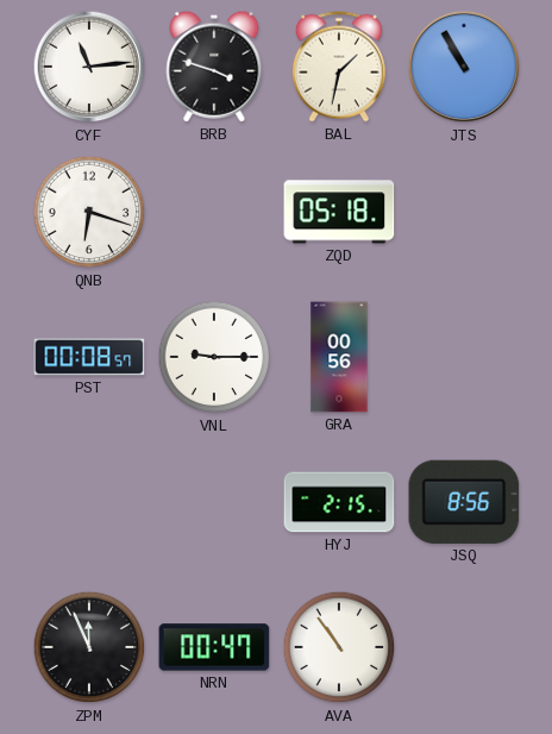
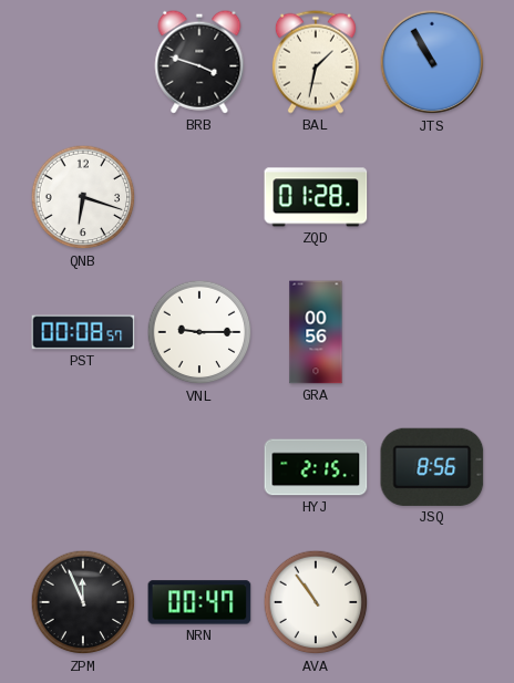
CYF: 11:14 -> none (89, 67)
ZQD: 05:18 -> 01:28 (316, 197)
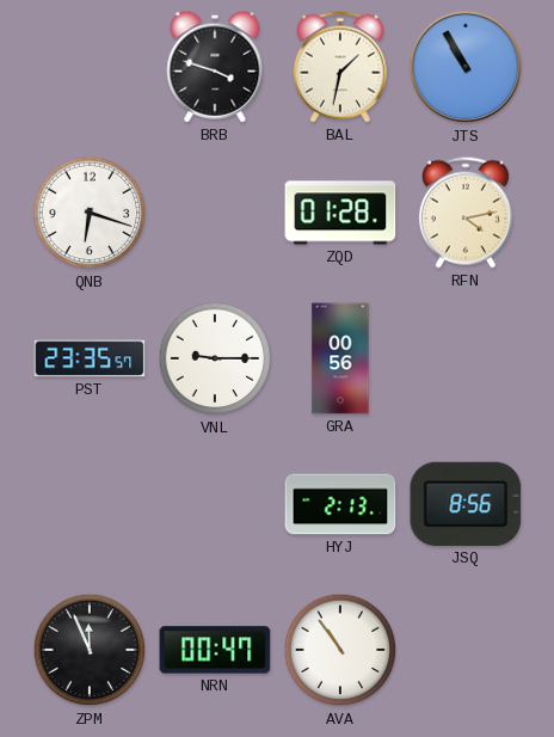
RFN: none -> 4:13 (466, 213)
PST: 00:08 -> 23:35 (90, 358)
HYJ: 2:15 -> 2:13 (340, 504)
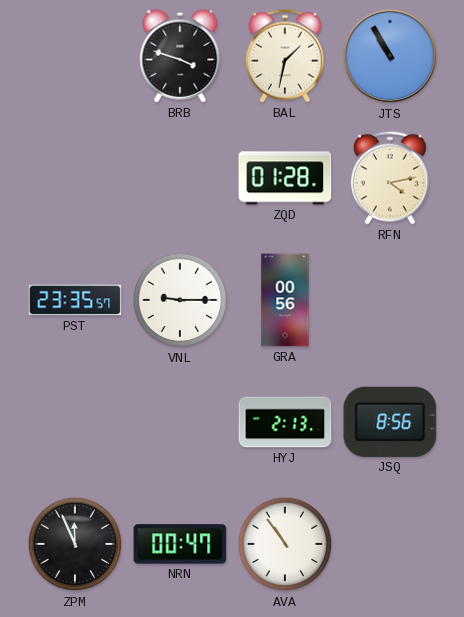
QNB: 6:18 -> none (90, 213)
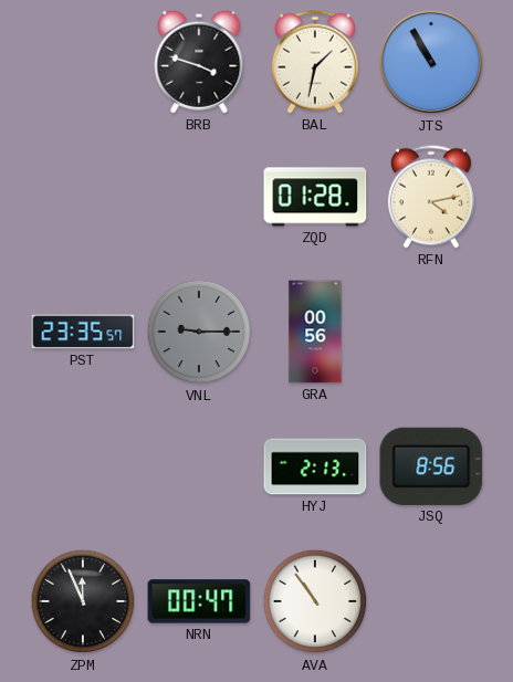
VNL dial: white -> grey (199, 332)
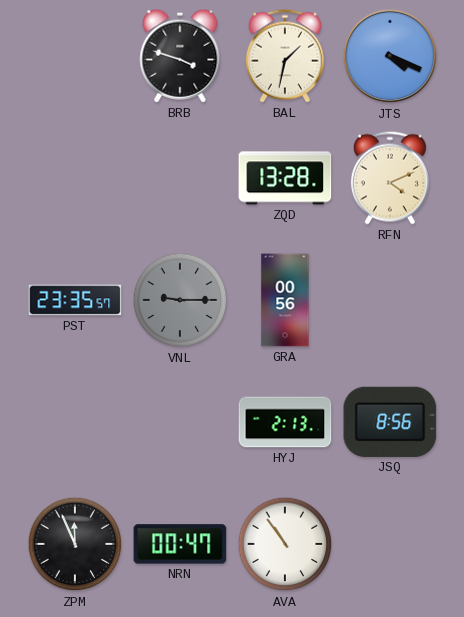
JTS: 10:55 -> 4:19 (390, 56)
ZQD: 01:28 -> 13:28 (285, 178)
RFN: 4:13 -> 4:11 (390, 178)
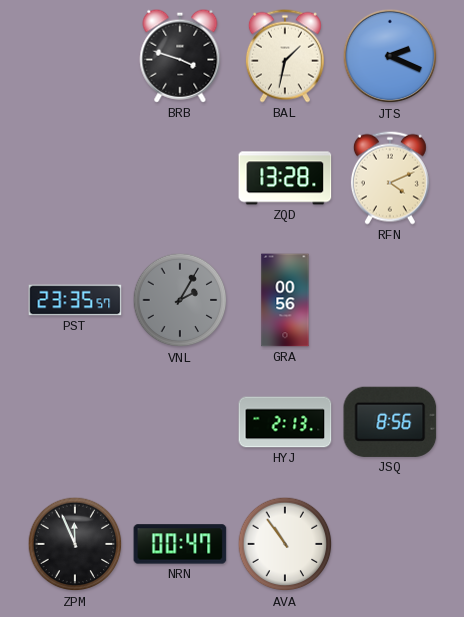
JTS: 4:19 -> 2:19 (390, 56)
VNL: 9:15 -> 2:05 (180, 300)
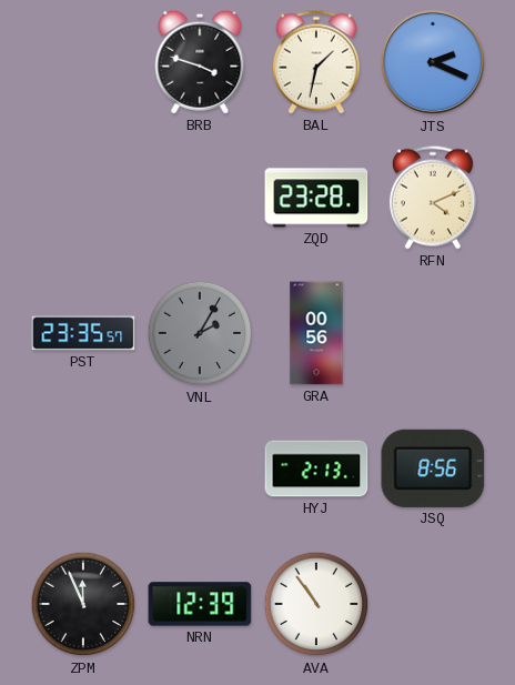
ZQD: 13:28 -> 23:28 (316, 198)
NRN: 00:47 -> 12:39 (200, 604)
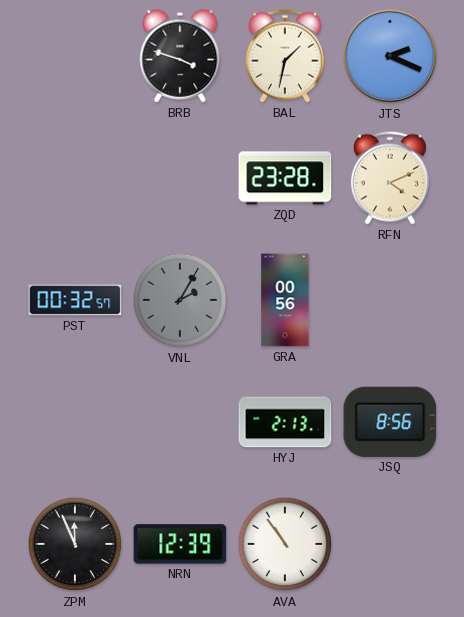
PST: 23:35 -> 00:32 (75, 300)
